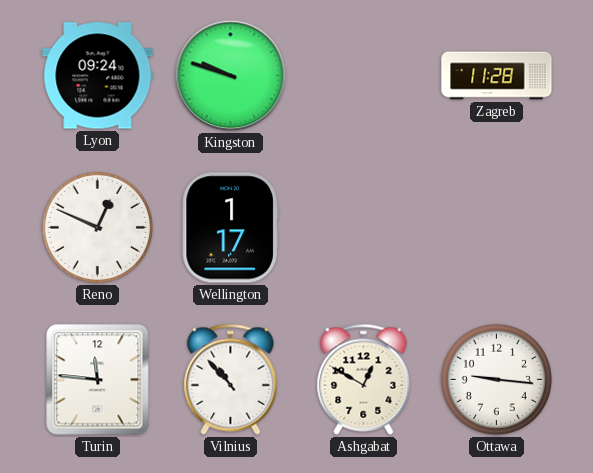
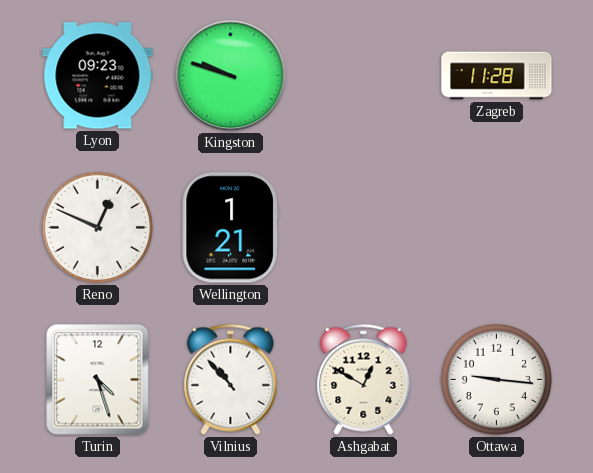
Lyon: 09:24 -> 09:23 (98, 76)
Wellington: 1:17 -> 1:21 (230, 228)
Turin: 11:46 -> 4:27 (98, 380)
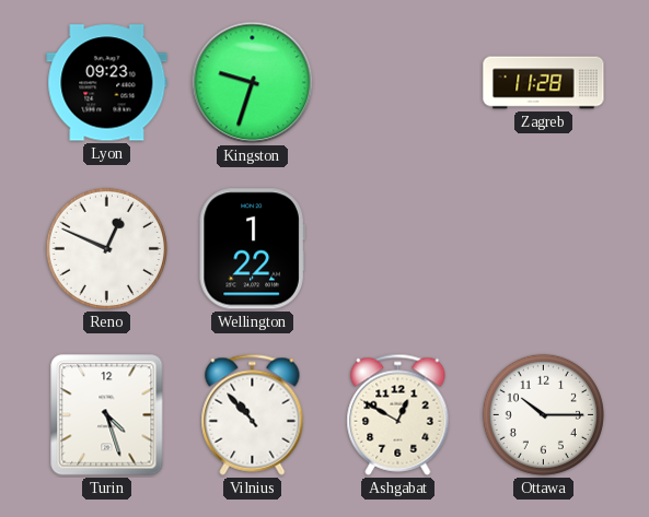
Kingston: 9:48 -> 9:33 (253, 83)
Wellington: 1:21 -> 1:22 (252, 249)
Ottawa: 9:16 -> 10:15 (543, 414)
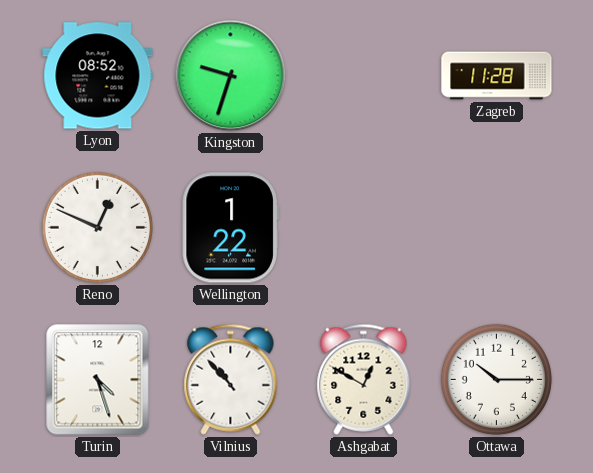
Lyon: 09:23 -> 08:52 (98, 76)
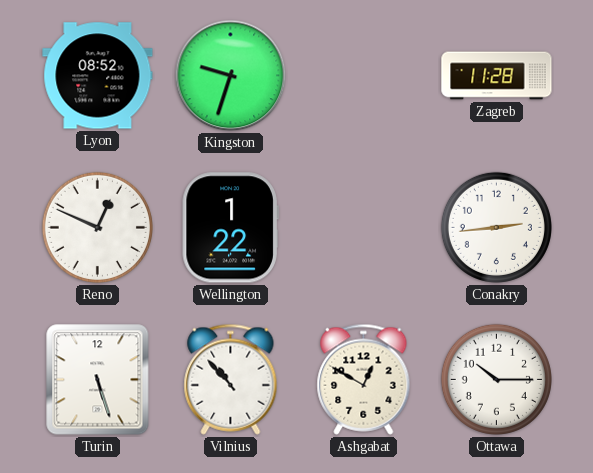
Conakry: none -> 2:44 (496, 227)
Turin: 4:27 -> 5:27 (98, 380)
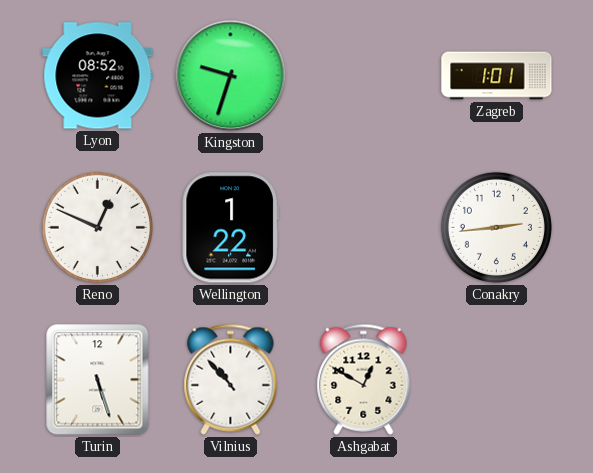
Zagreb: 11:28 -> 1:01 (497, 76)
Ottawa: 10:15 -> none (496, 379)
